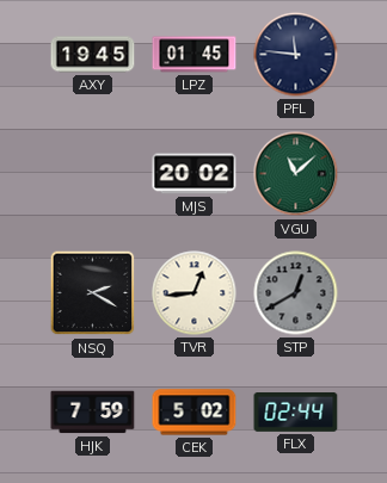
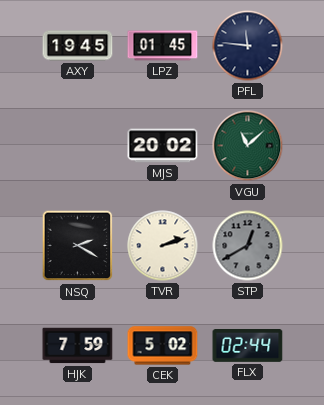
TVR: 12:44 -> 2:12 (163, 246)
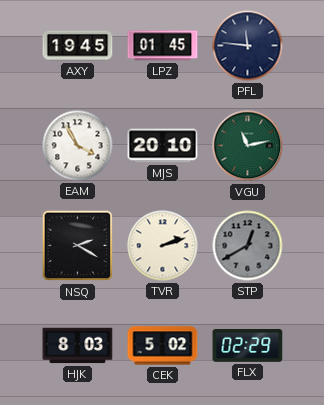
EAM: none -> 3:55 (78, 146)
MJS: 20:02 -> 20:10 (163, 146)
VGU: 11:08 -> 11:13 (248, 146)
HJK: 7:59 -> 8:03 (78, 346)
FLX: 02:44 -> 02:29 (248, 346)
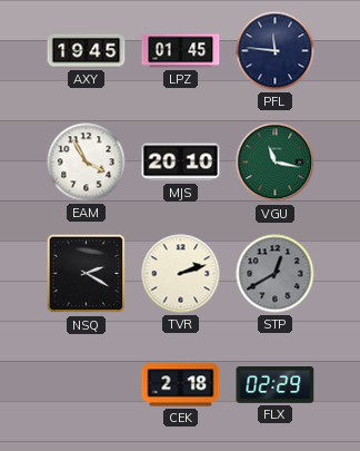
VGU: 11:13 -> 11:17 (276, 163)
HJK: 8:03 -> none (78, 346)
CEK: 5:02 -> 2:18 (181, 385)
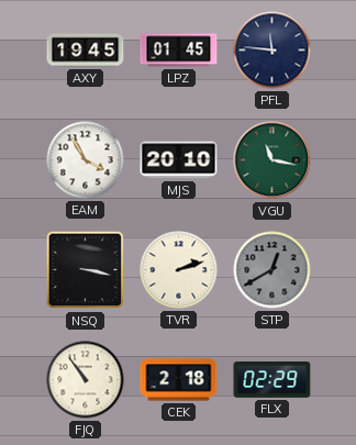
NSQ: 2:20 -> 3:17 (86, 270)
FJQ: none -> 10:54 (86, 380)
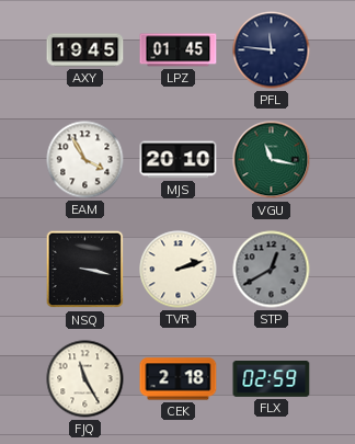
FJQ: 10:54 -> 11:25 (85, 379)
FLX: 02:29 -> 02:59 (272, 379)
